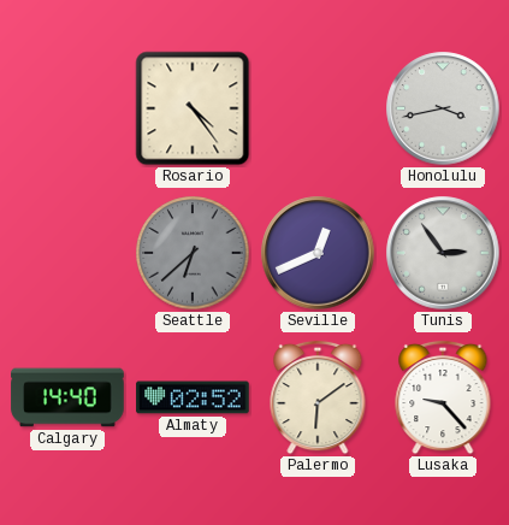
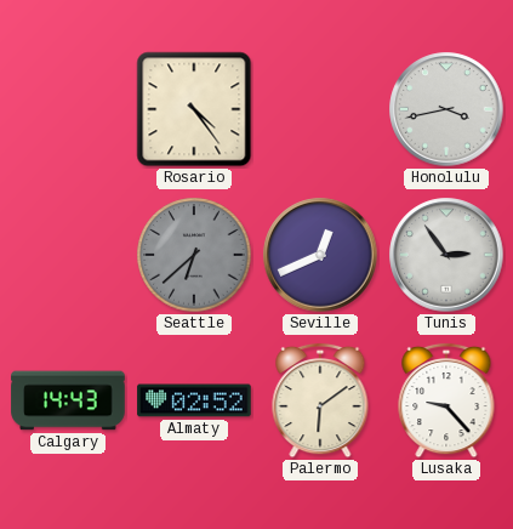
Calgary: 14:40 -> 14:43 (68, 400)
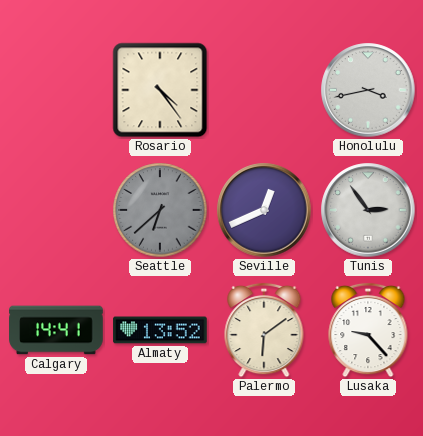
Calgary: 14:43 -> 14:41 (56, 330)
Almaty: 02:52 -> 13:52 (160, 330)
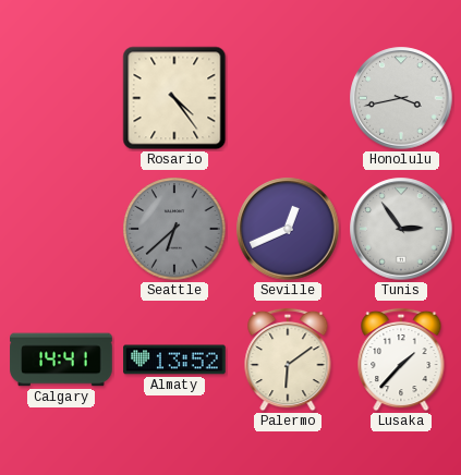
Lusaka: 9:23 -> 1:37 (401, 360)
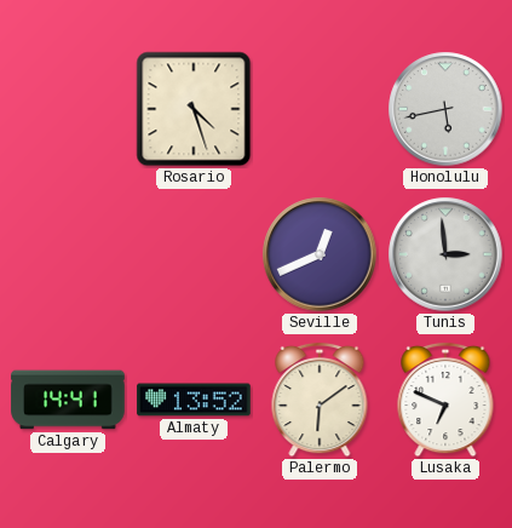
Rosario: 4:24 -> 4:27 (194, 109)
Honolulu: 3:43 -> 5:43 (445, 109)
Seattle: 6:38 -> none (174, 229)
Tunis: 2:54 -> 2:59 (445, 254)
Lusaka: 1:37 -> 6:49 (445, 400)
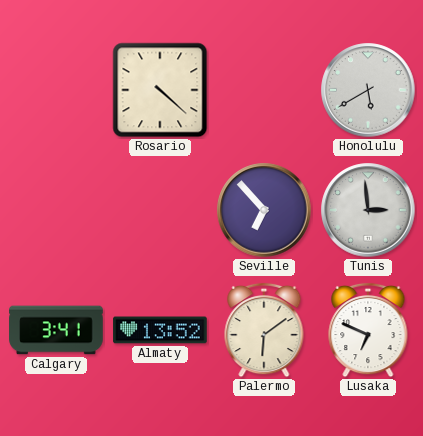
Rosario: 4:27 -> 4:22 (160, 90)
Honolulu: 5:43 -> 5:40 (368, 90)
Seville: 12:41 -> 6:53 (264, 210)
Calgary: 14:41 -> 3:41 (56, 330)
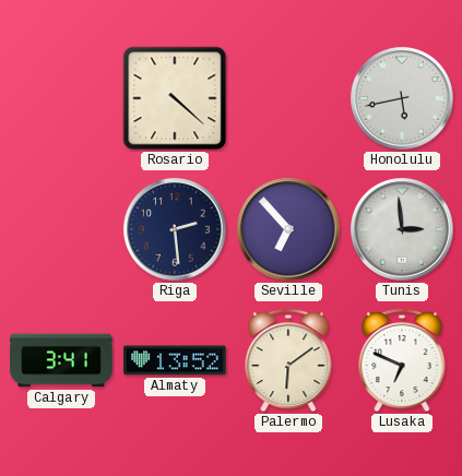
Honolulu: 5:40 -> 5:43 (402, 98)
Riga: none -> 2:29 (175, 229)
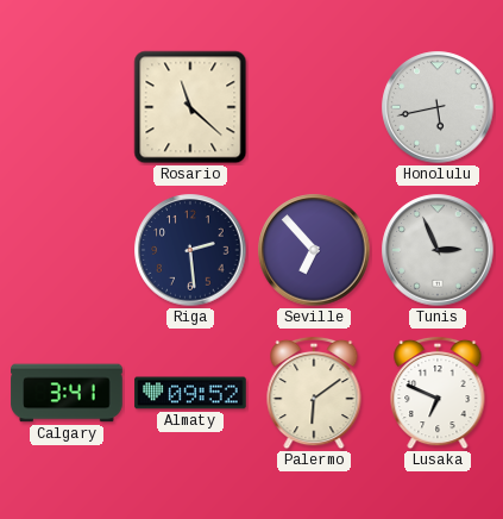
Rosario: 4:22 -> 11:22 (190, 107)
Tunis: 2:59 -> 2:56 (438, 250)
Almaty: 13:52 -> 09:52 (190, 393)
